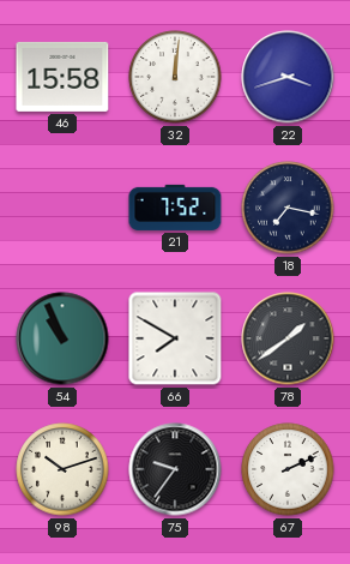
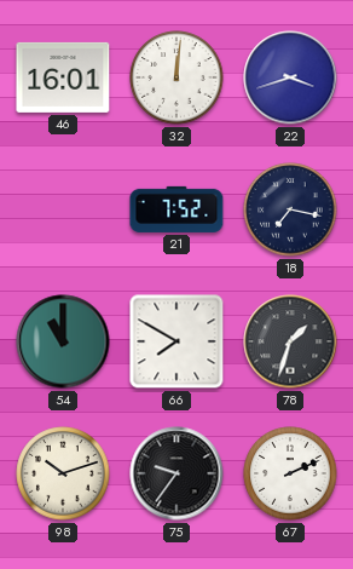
46: 15:58 -> 16:01 (63, 77)
54: 10:56 -> 11:00 (63, 341)
78: 1:39 -> 1:33 (290, 341)
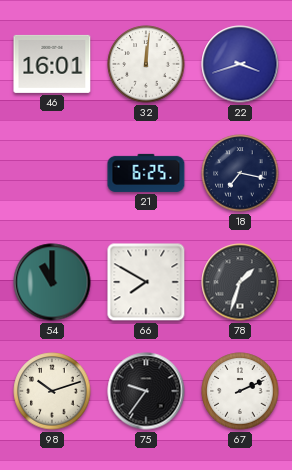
21: 7:52 -> 6:25 (146, 173)
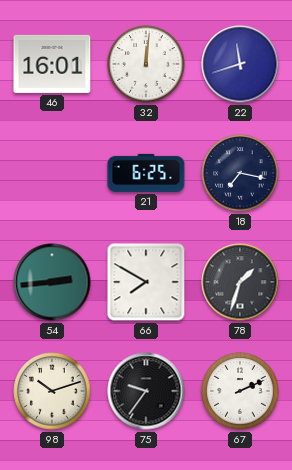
22: 3:42 -> 11:42 (240, 64)
54: 11:00 -> 2:44 (52, 282)
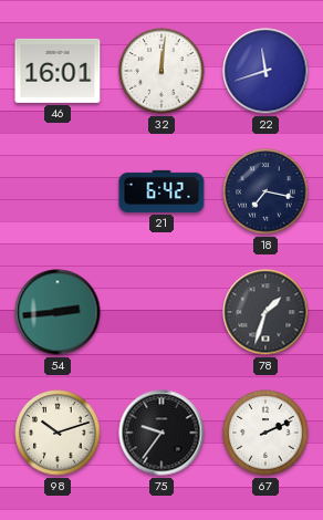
21: 6:25 -> 6:42 (161, 191)
66: 7:50 -> none (146, 282)
